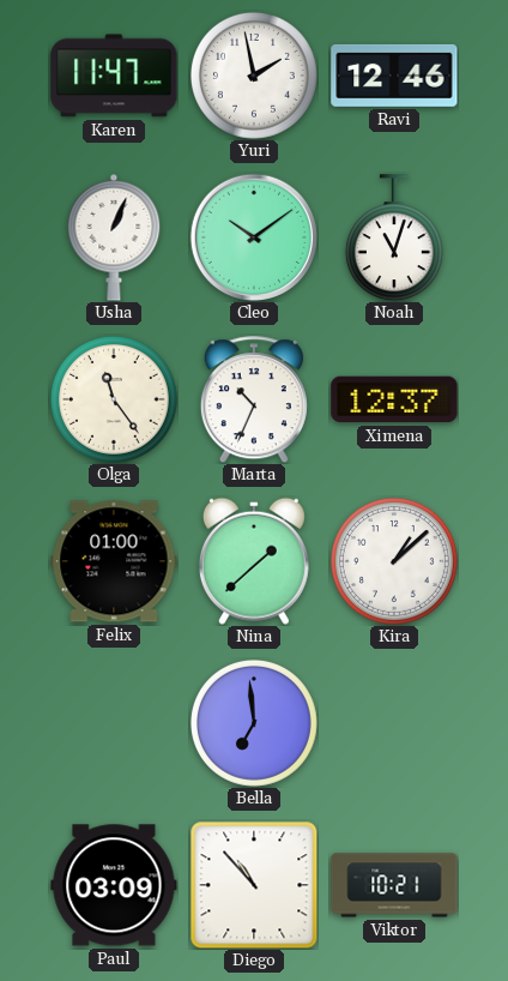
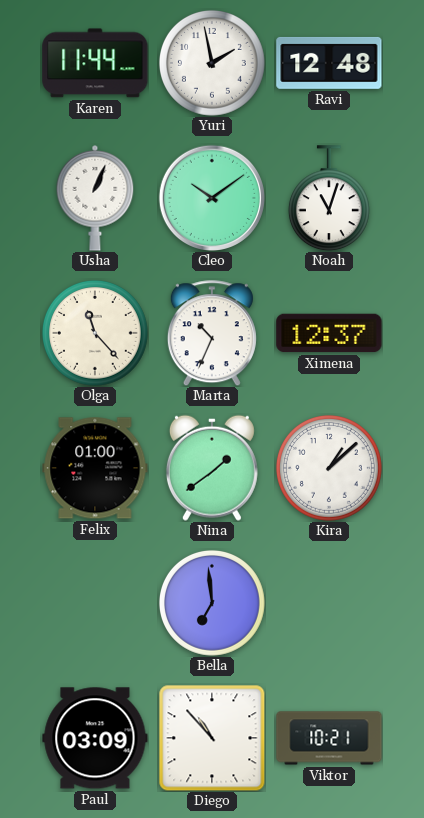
Karen: 11:47 -> 11:44 (95, 63)
Ravi: 12:46 -> 12:48 (329, 63)
Olga: 11:24 -> 11:23 (95, 333)
Nina: 1:38 -> 1:39 (212, 468)
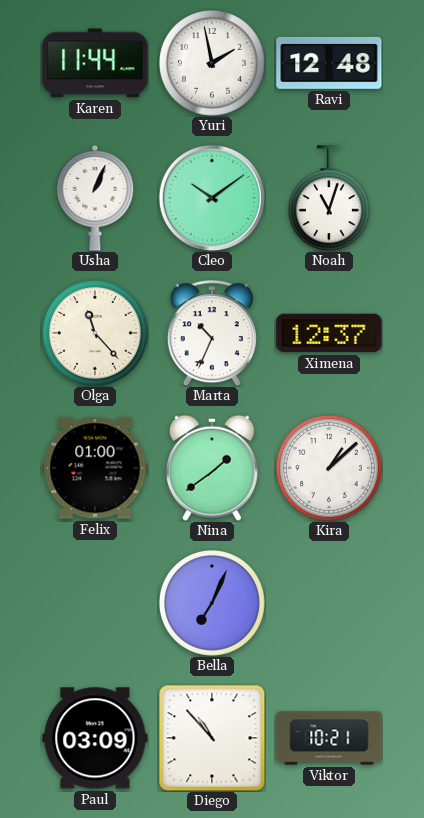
Bella: 6:59 -> 7:04 (212, 603)
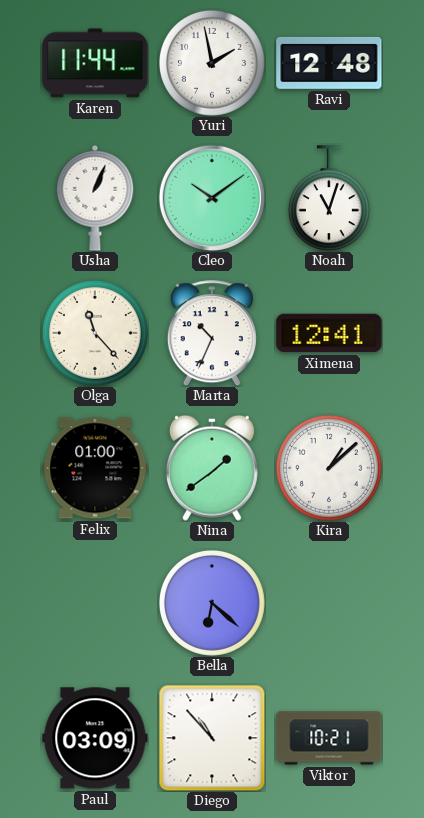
Ximena: 12:37 -> 12:41 (329, 333)
Bella: 7:04 -> 6:22 (212, 603)
